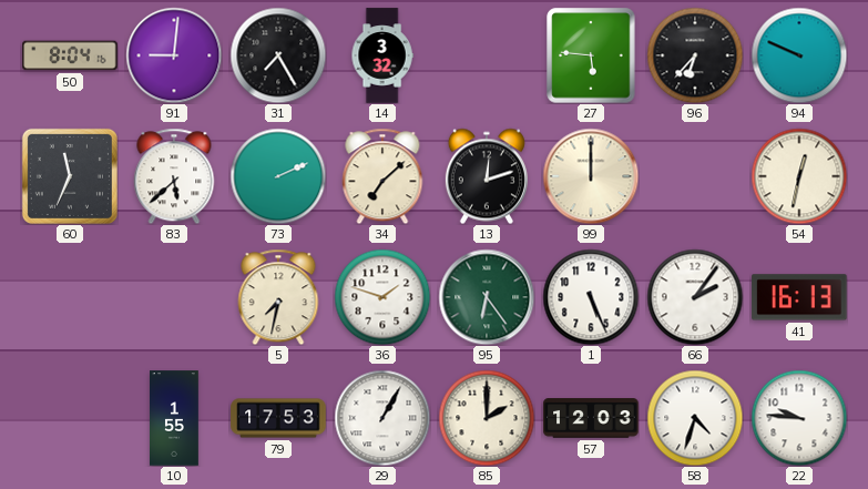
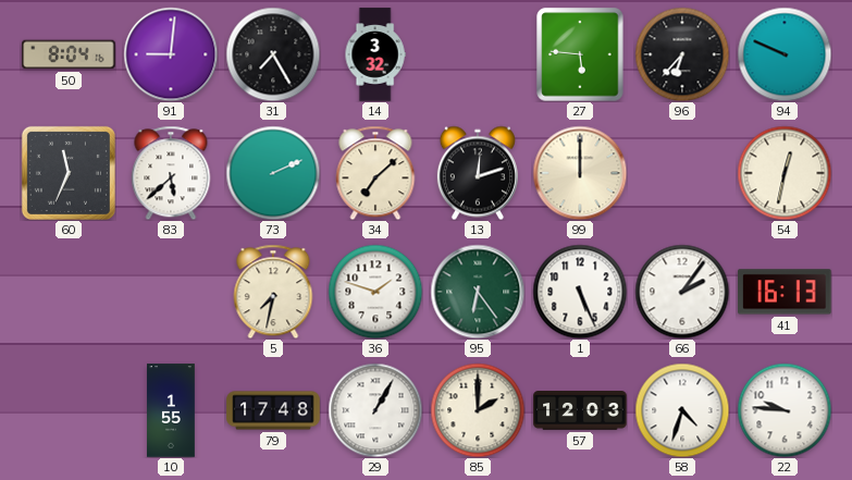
79: 17:53 -> 17:48 (273, 410)
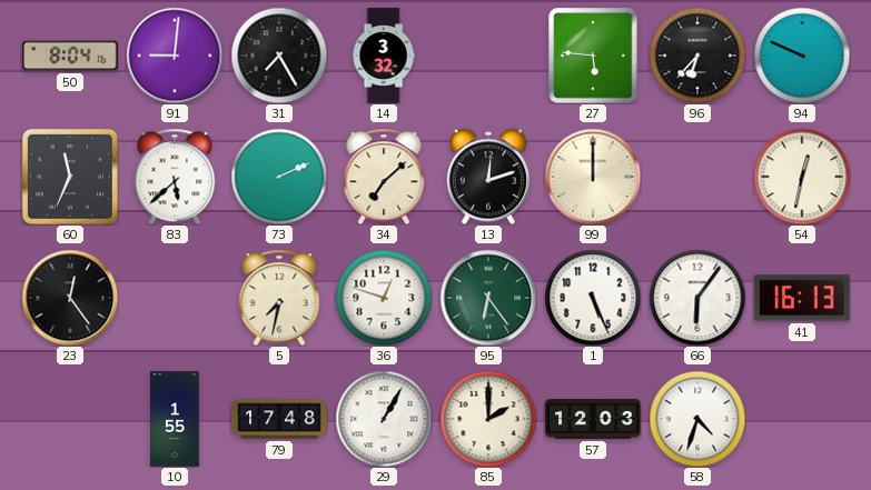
23: none -> 12:24 (70, 298)
36: 1:48 -> 12:48 (384, 298)
66: 2:06 -> 6:06 (697, 298)
22: 9:46 -> none (785, 410)
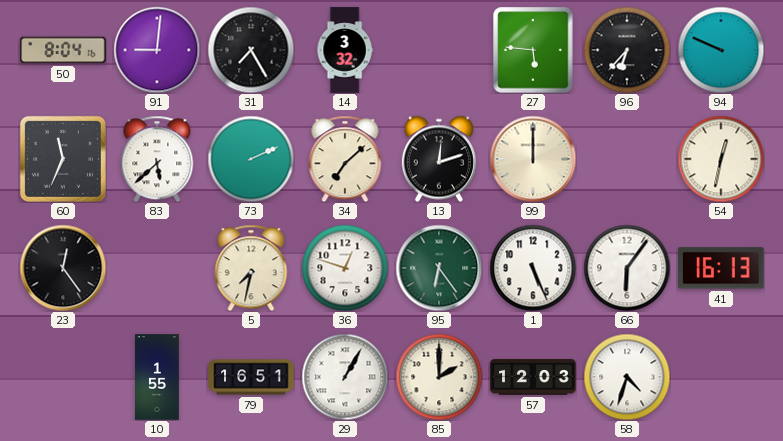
79: 17:48 -> 16:51 (251, 377)
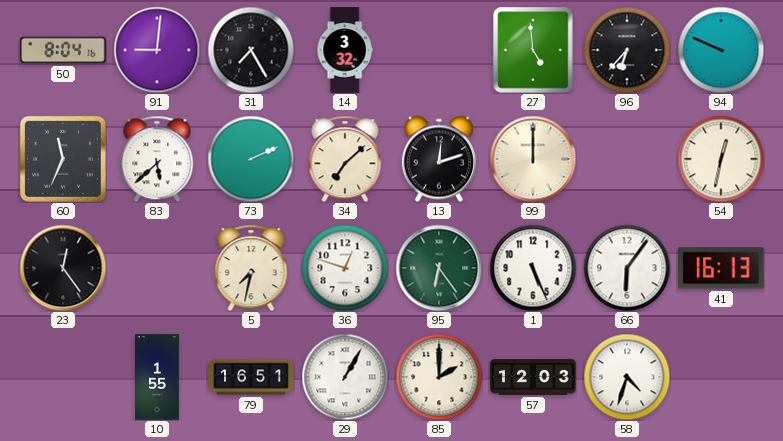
27: 5:46 -> 4:59 (533, 50)
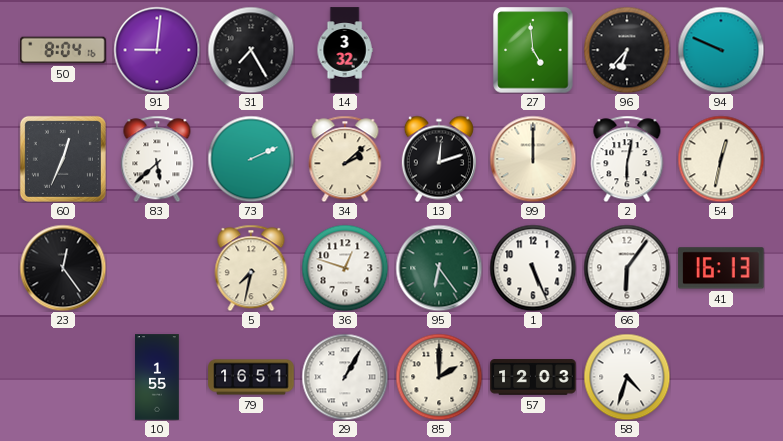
60: 11:34 -> 12:34 (63, 159)
34: 7:08 -> 2:08 (345, 159)
2: none -> 6:02 (627, 159)
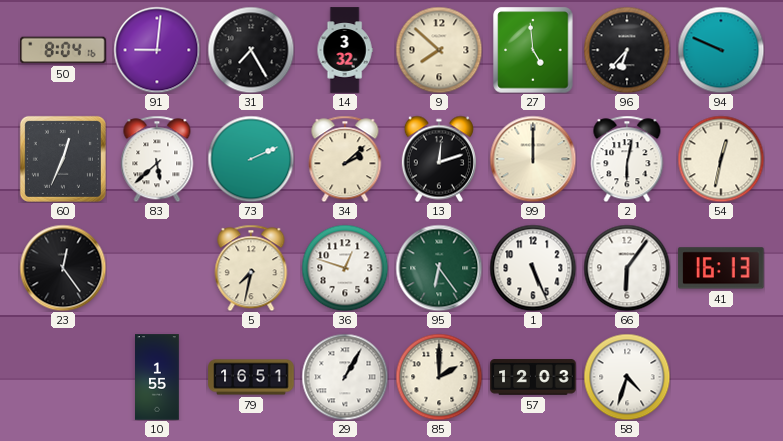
9: none -> 7:52 (439, 50)
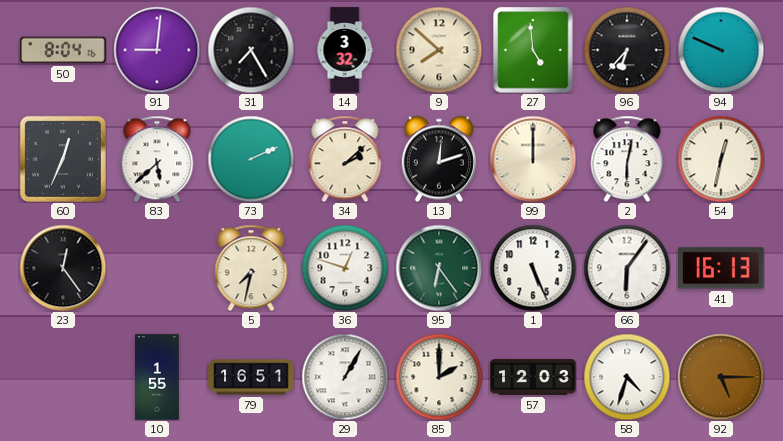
92: none -> 5:15 (721, 377)
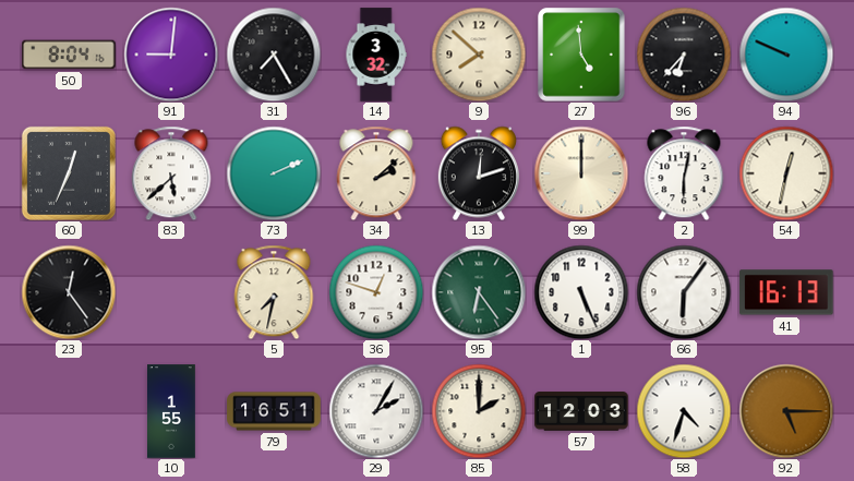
29: 1:05 -> 2:05 (376, 411)
